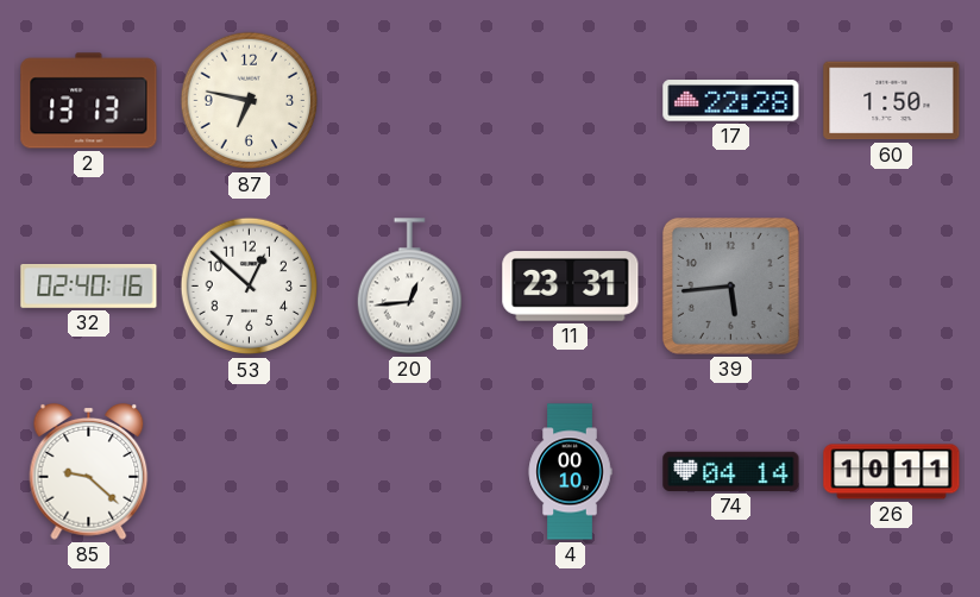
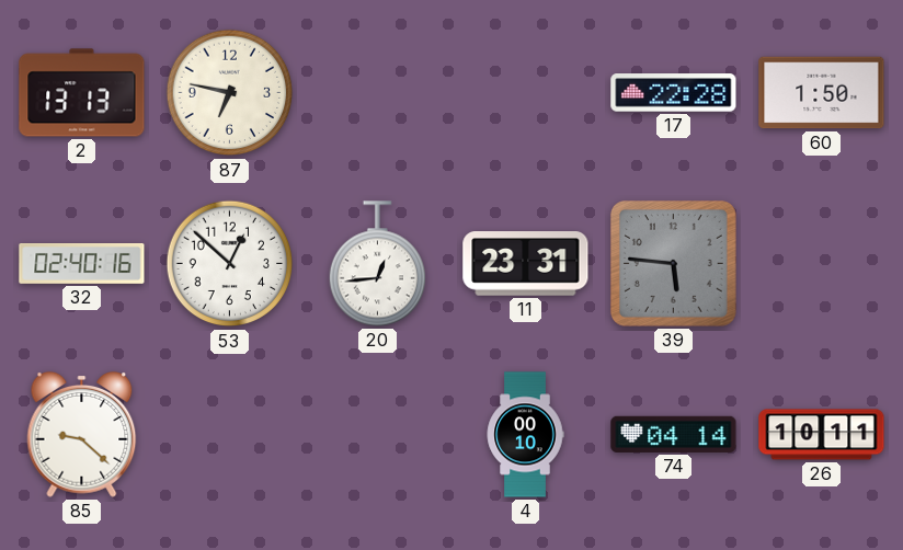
39: 5:44 -> 5:46 (673, 263)
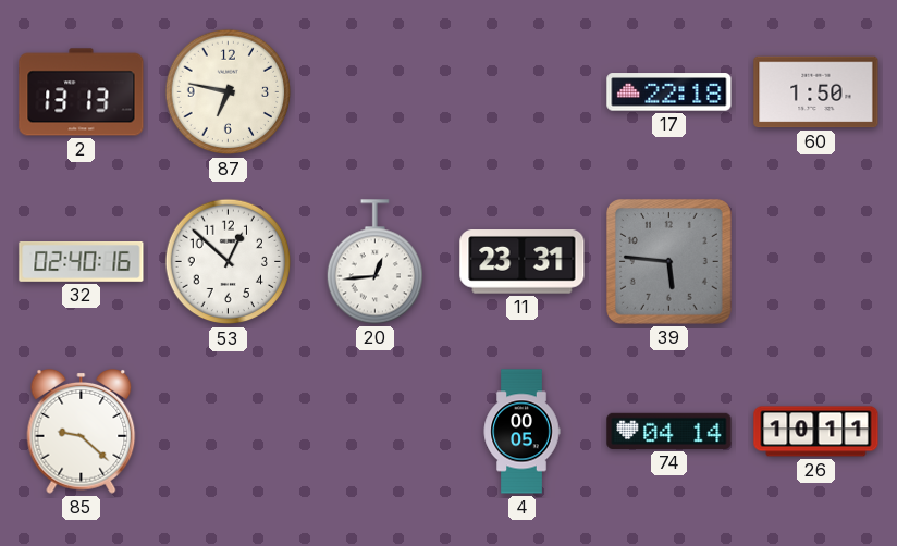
17: 22:28 -> 22:18 (669, 92)
4: 00:10 -> 00:05 (521, 432)
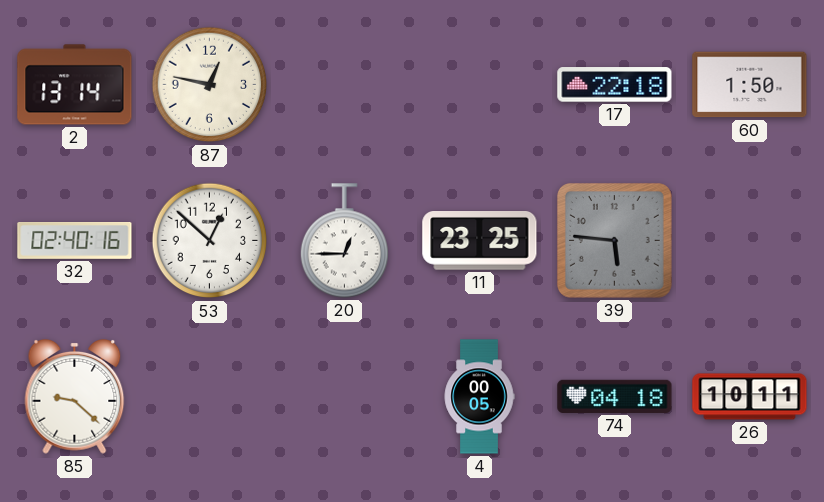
2: 13:13 -> 13:14 (75, 85)
87: 6:47 -> 12:47 (210, 85)
20: 12:44 -> 12:45 (344, 241)
11: 23:31 -> 23:25 (480, 241)
74: 04:14 -> 04:18 (615, 396)
